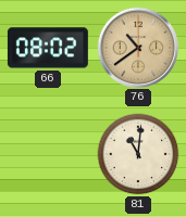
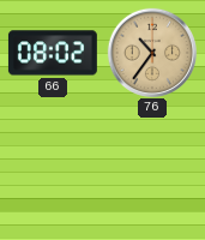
76: 10:39 -> 10:36 (151, 52)
81: 11:01 -> none (138, 154)
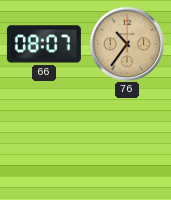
66: 08:02 -> 08:07 (44, 44)
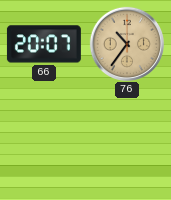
66: 08:07 -> 20:07 (44, 44)
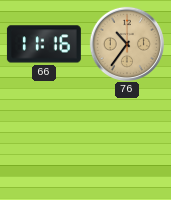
66: 20:07 -> 11:16 (44, 44)
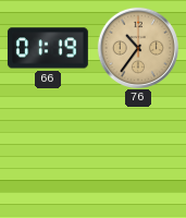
66: 11:16 -> 01:19 (48, 48)
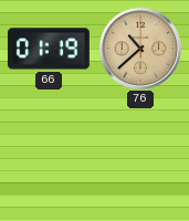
76: 10:36 -> 10:38 (139, 48)
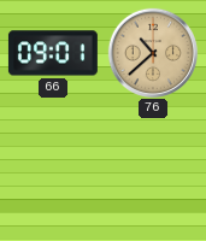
66: 01:19 -> 09:01 (53, 53)
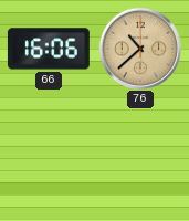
66: 09:01 -> 16:06 (49, 49)
